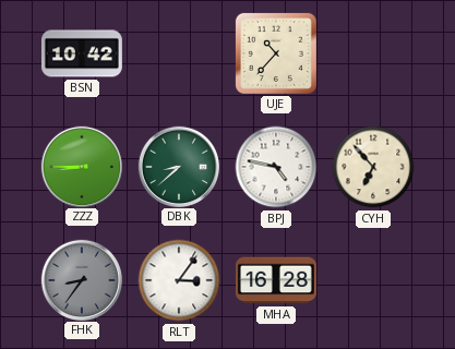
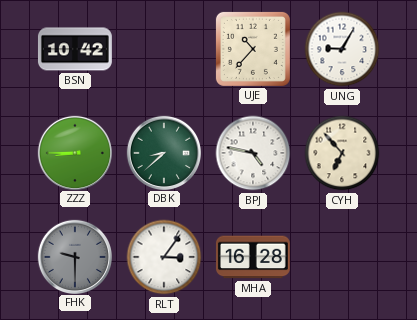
UNG: none -> 9:05 (342, 49)
FHK: 8:36 -> 9:30 (74, 256)
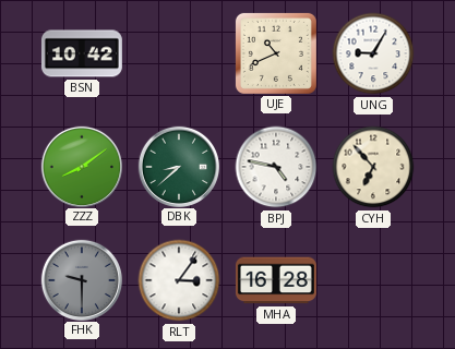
UJE: 10:37 -> 10:41 (276, 53)
ZZZ: 8:45 -> 8:09 (81, 166)
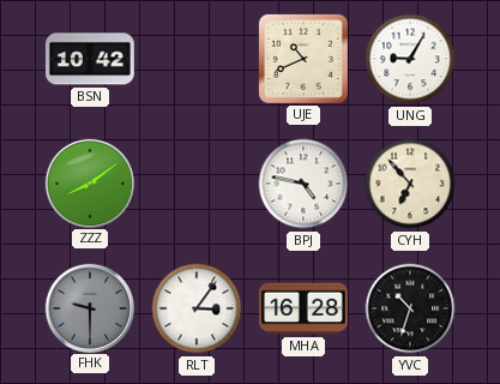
DBK: 8:38 -> none (178, 166)
YVC: none -> 10:33 (410, 308)
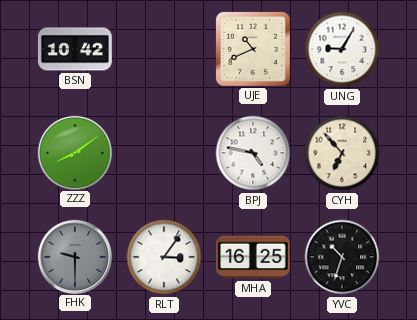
MHA: 16:28 -> 16:25 (253, 257)
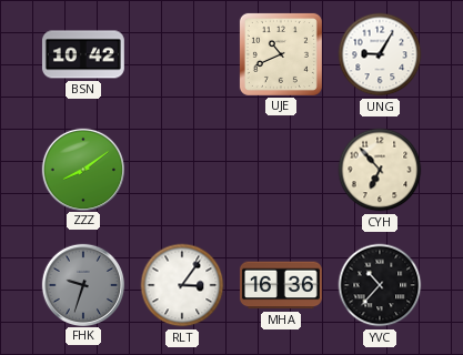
BPJ: 4:47 -> none (253, 153)
FHK: 9:30 -> 9:33 (82, 284)
MHA: 16:25 -> 16:36 (281, 285)
YVC: 10:33 -> 10:37 (380, 285)
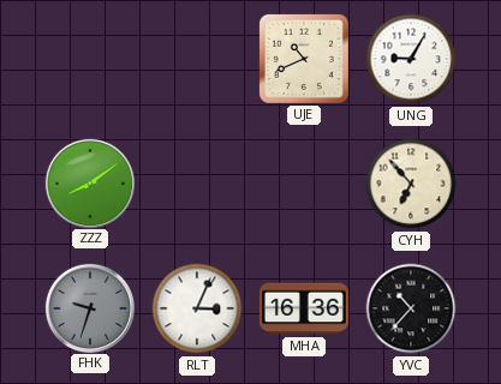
BSN: 10:42 -> none (83, 54)
RLT: 3:06 -> 3:04 (197, 308)
